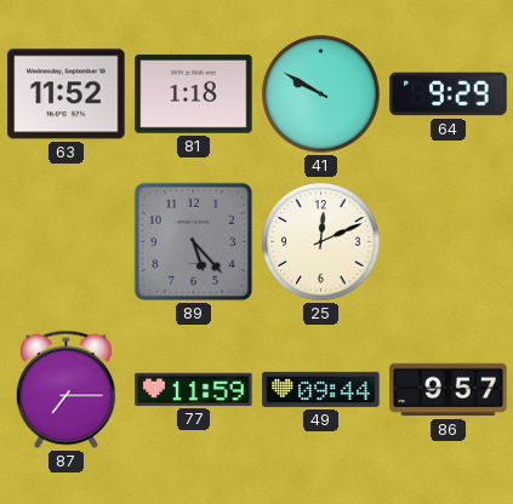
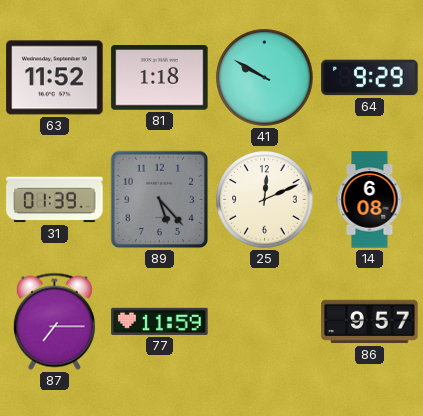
31: none -> 01:39 (55, 200)
14: none -> 6:08 (370, 200)
49: 09:44 -> none (321, 389)
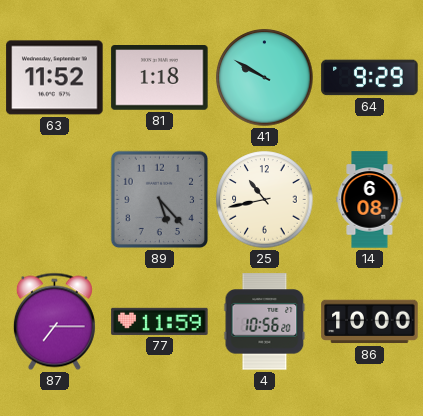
31: 01:39 -> none (55, 200)
25: 12:11 -> 10:43 (265, 200)
4: none -> 10:56 (265, 322)
86: 9:57 -> 10:00 (370, 322)
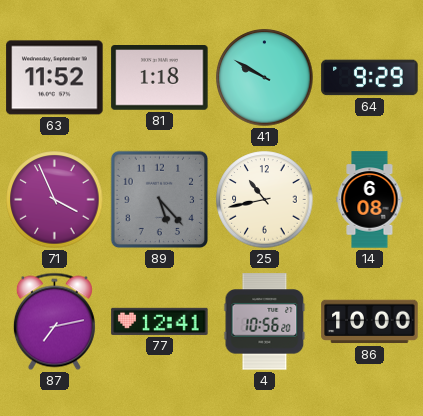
71: none -> 3:56 (55, 200)
87: 7:15 -> 7:13 (54, 322)
77: 11:59 -> 12:41 (160, 321)
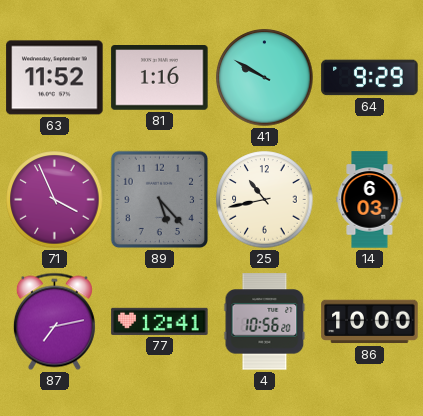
81: 1:18 -> 1:16 (160, 78)
14: 6:08 -> 6:03 (370, 200)
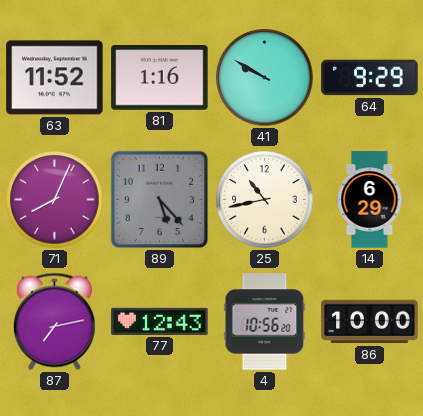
71: 3:56 -> 8:04 (55, 200)
14: 6:03 -> 6:29 (370, 200)
77: 12:41 -> 12:43 (160, 321)
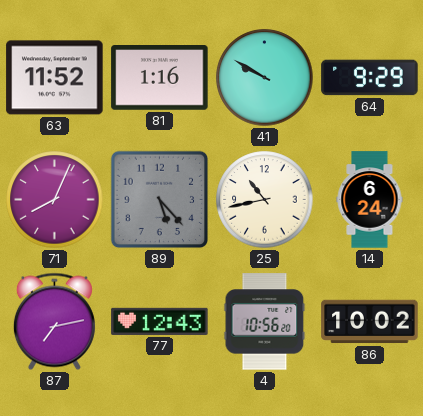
14: 6:29 -> 6:24 (370, 200)
86: 10:00 -> 10:02 (370, 322)
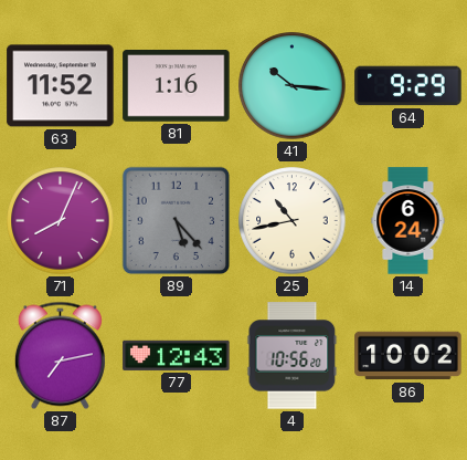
41: 9:50 -> 10:16 (293, 86)
